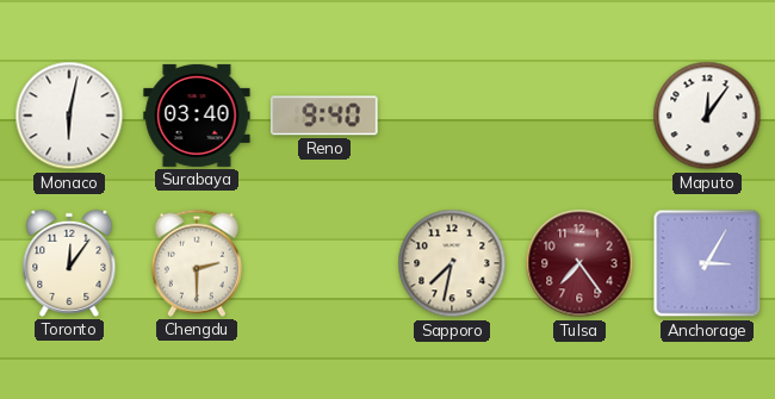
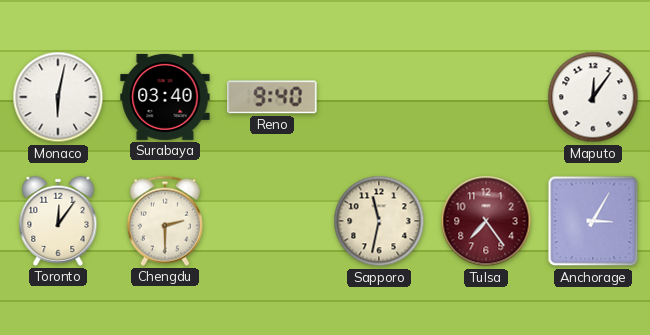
Sapporo: 7:32 -> 11:32 (379, 221)
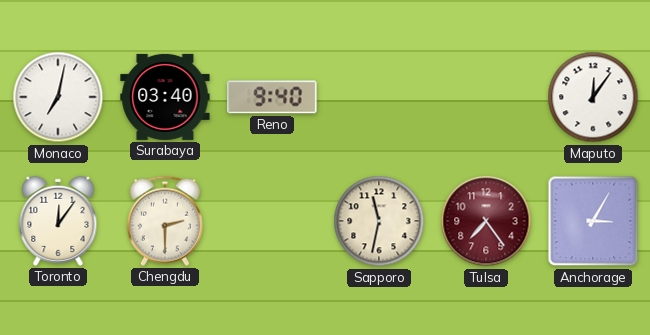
Monaco: 6:02 -> 7:02 (58, 97)
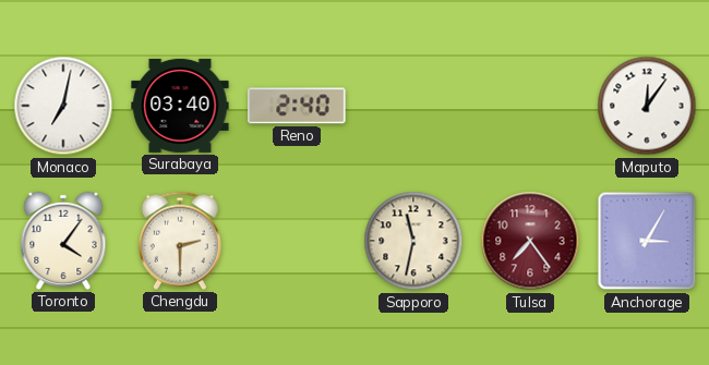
Reno: 9:40 -> 2:40 (297, 106)
Toronto: 12:06 -> 4:06 (63, 241)
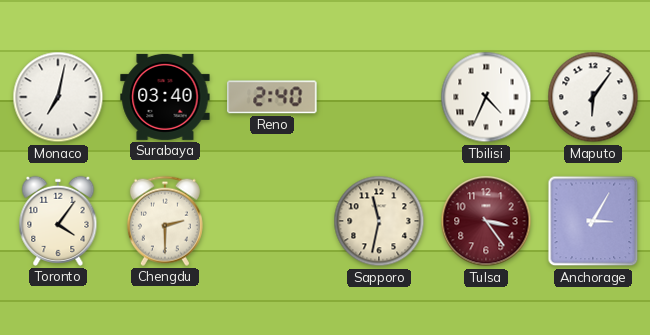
Tbilisi: none -> 4:34 (486, 97)
Maputo: 12:06 -> 6:06 (593, 97)
Tulsa: 7:24 -> 3:24 (486, 221)
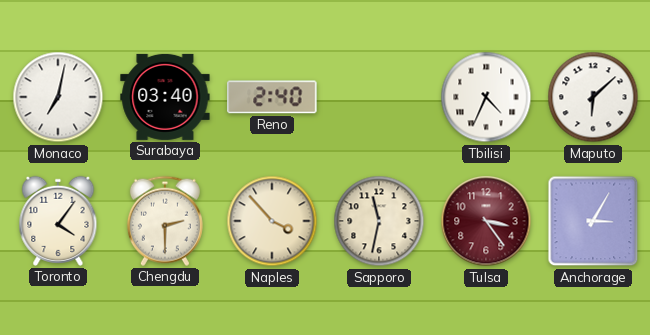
Maputo: 6:06 -> 6:08 (593, 97)
Naples: none -> 3:53 (272, 221)
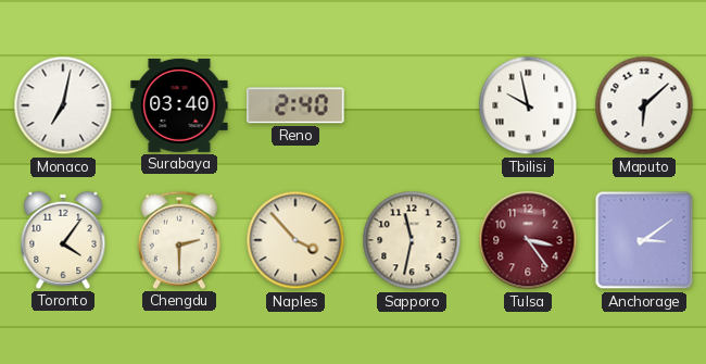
Tbilisi: 4:34 -> 9:58 (528, 105)
Anchorage: 3:05 -> 3:09 (644, 240)
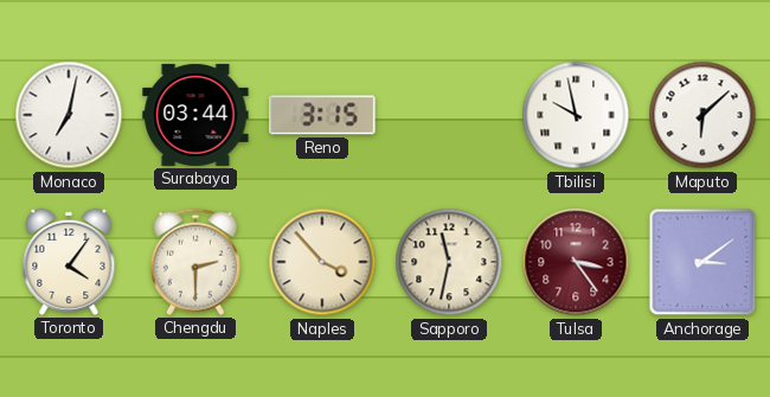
Surabaya: 03:40 -> 03:44 (195, 115)
Reno: 2:40 -> 3:15 (322, 115)
